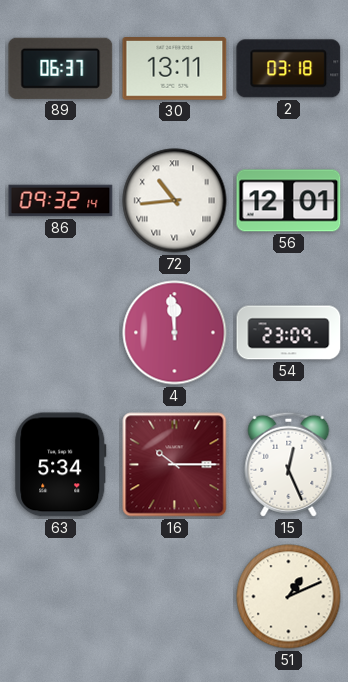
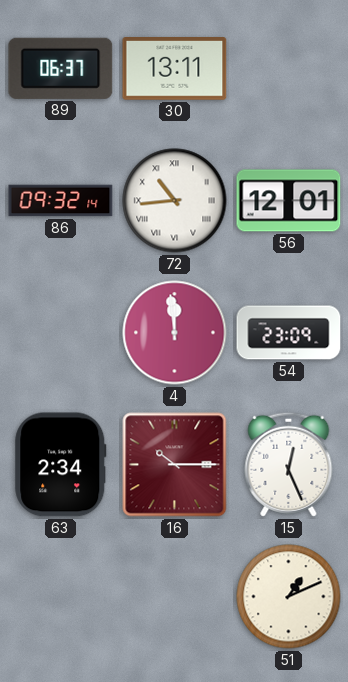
2: 03:18 -> none (289, 69)
63: 5:34 -> 2:34 (61, 465)
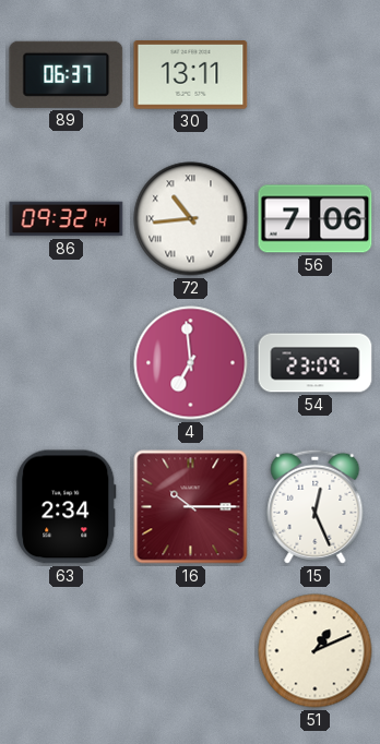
56: 12:01 -> 7:06 (316, 219)
4: 11:59 -> 6:59 (191, 363)
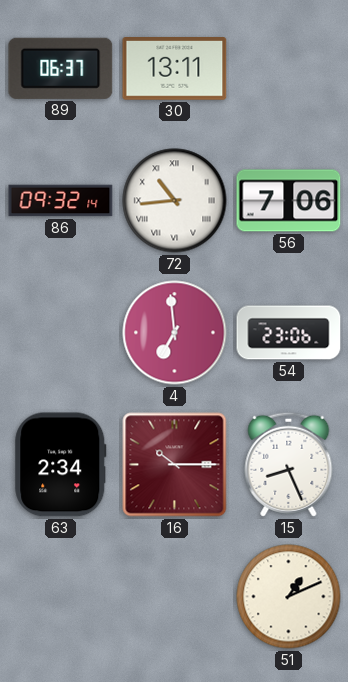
54: 23:09 -> 23:06 (289, 333)
15: 12:26 -> 8:26 (289, 464)
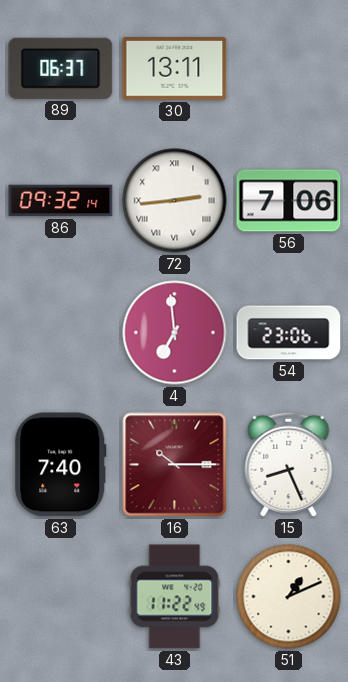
72: 10:44 -> 2:44 (175, 201)
63: 2:34 -> 7:40 (61, 465)
43: none -> 11:22 (175, 597)
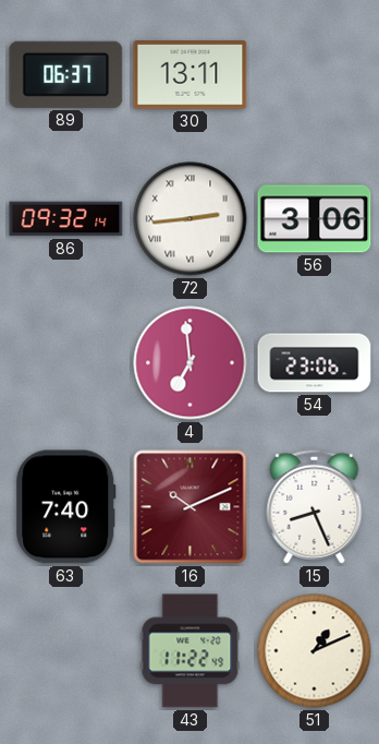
56: 7:06 -> 3:06 (315, 219)
16: 10:15 -> 10:11 (191, 507)
